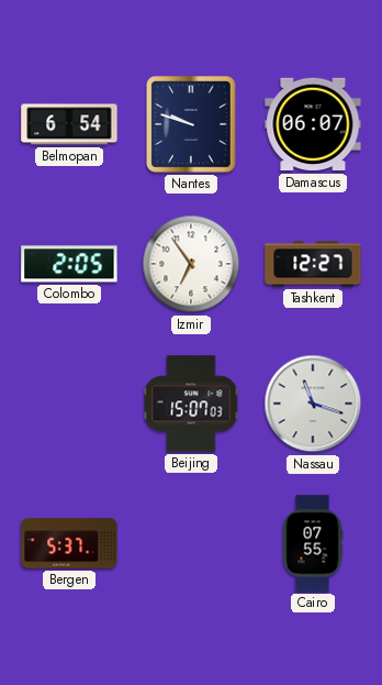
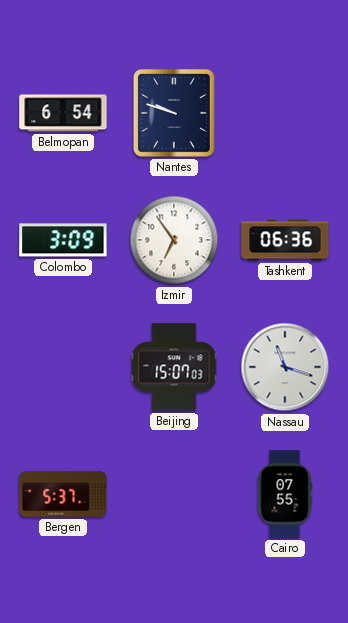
Damascus: 06:07 -> none (313, 124)
Colombo: 2:05 -> 3:09 (63, 240)
Tashkent: 12:27 -> 06:36 (285, 240)
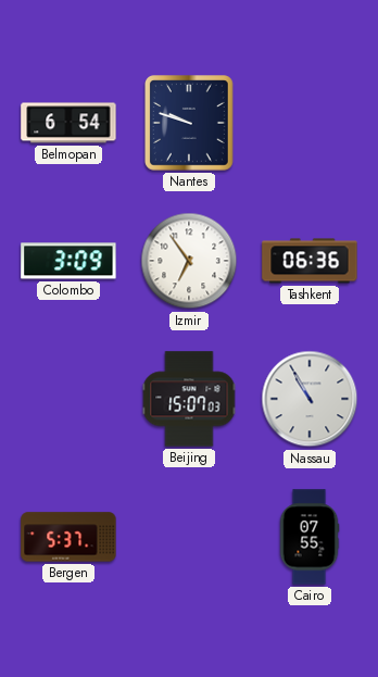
Nassau: 11:18 -> 10:55 (310, 399)
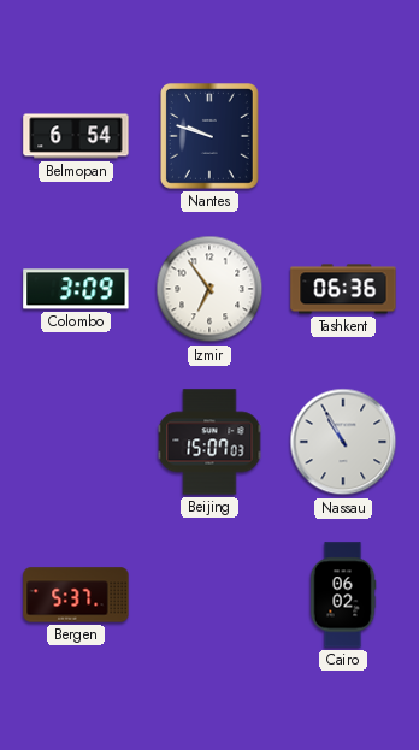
Cairo: 07:55 -> 06:02 (343, 595)
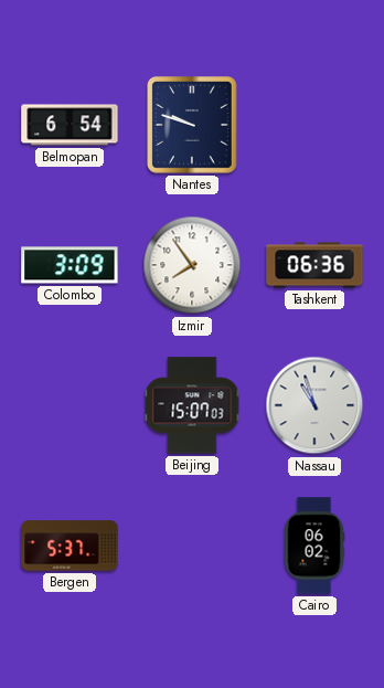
Izmir: 6:54 -> 7:54 (192, 265)
Nassau: 10:55 -> 10:57 (314, 405)
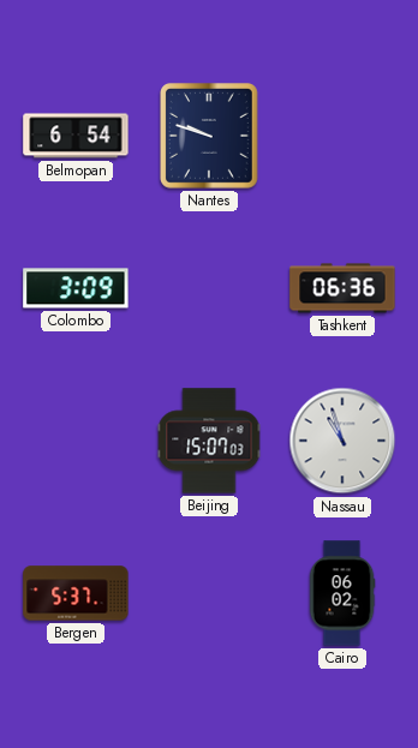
Izmir: 7:54 -> none (192, 265)
